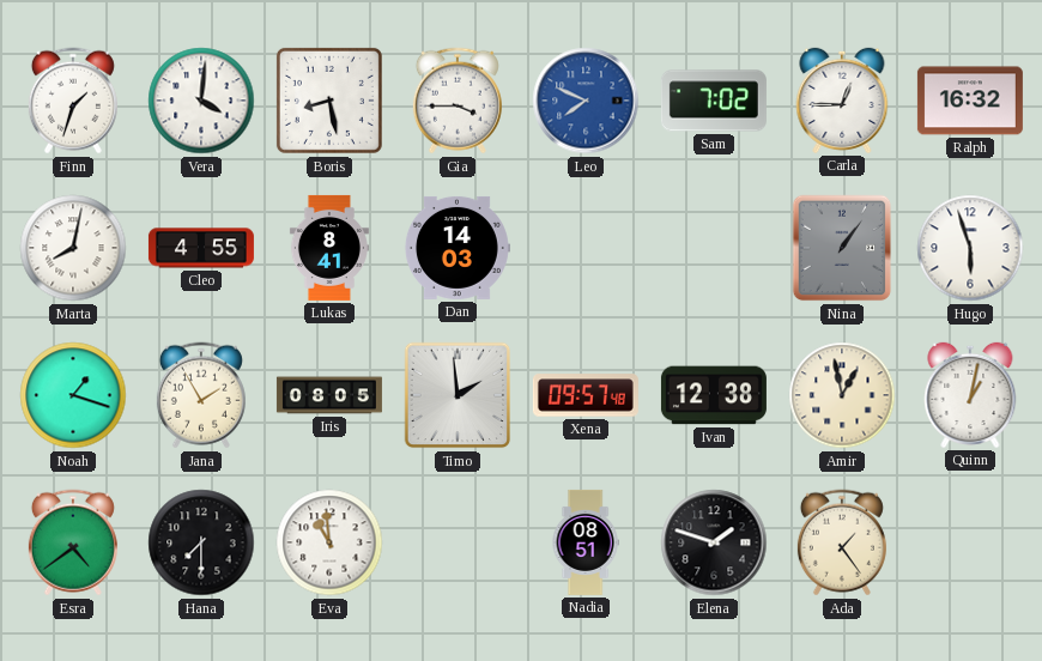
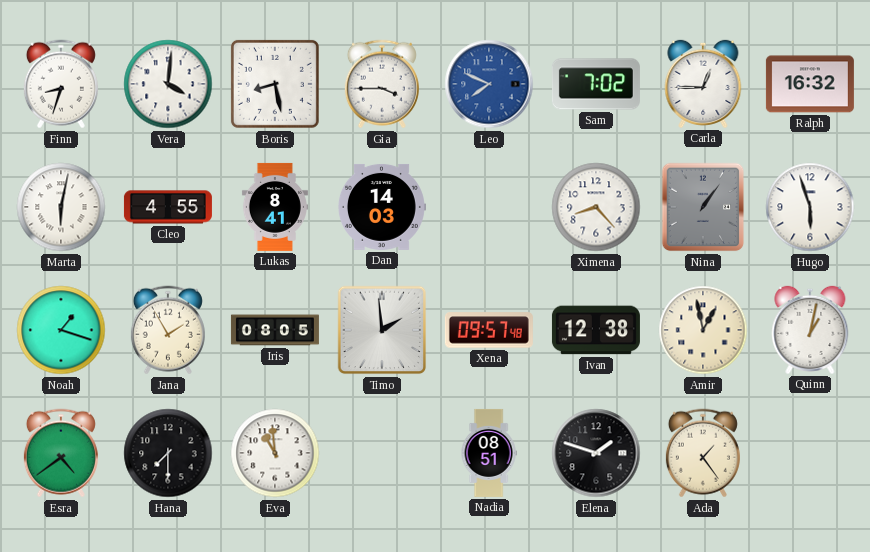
Finn: 1:33 -> 8:33 (61, 84)
Marta: 8:02 -> 6:02 (61, 207)
Ximena: none -> 8:23 (596, 207)
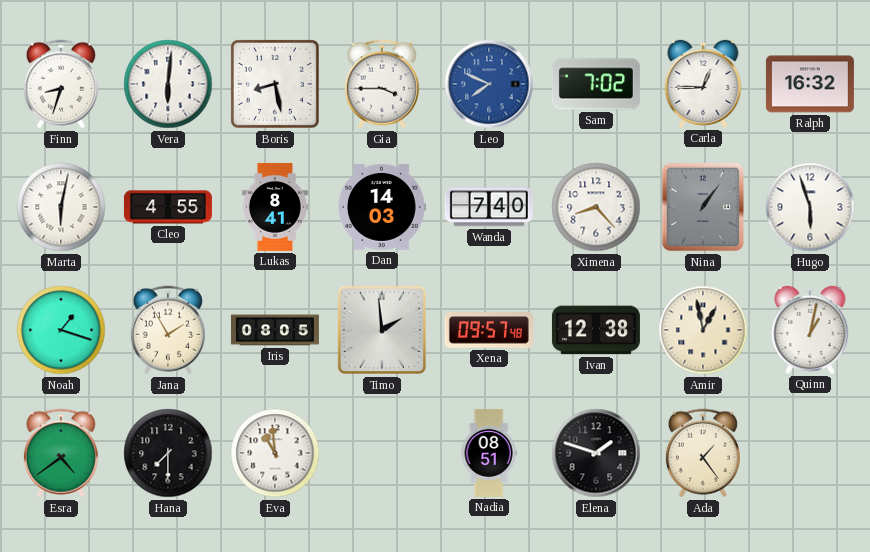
Vera: 4:01 -> 6:01 (168, 84)
Wanda: none -> 7:40 (489, 207)
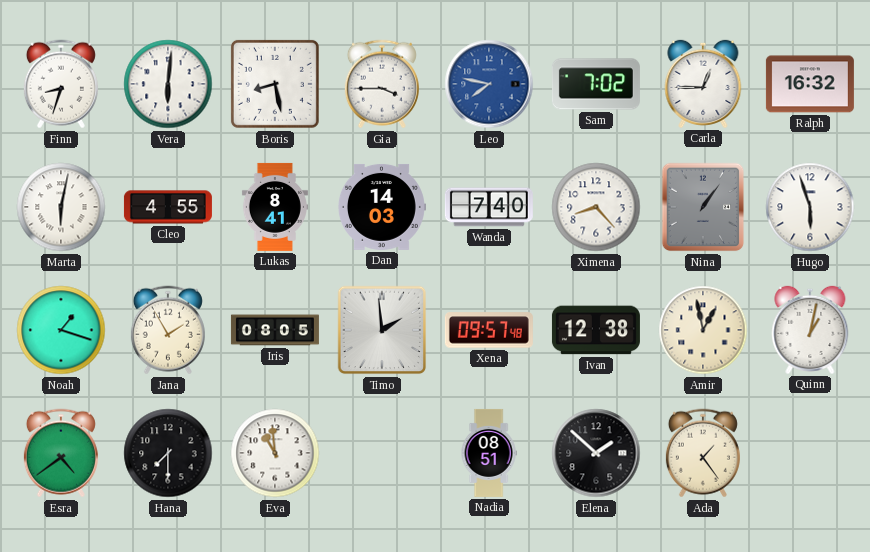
Leo: 7:49 -> 7:47 (489, 84)
Elena: 1:48 -> 1:52 (596, 453)
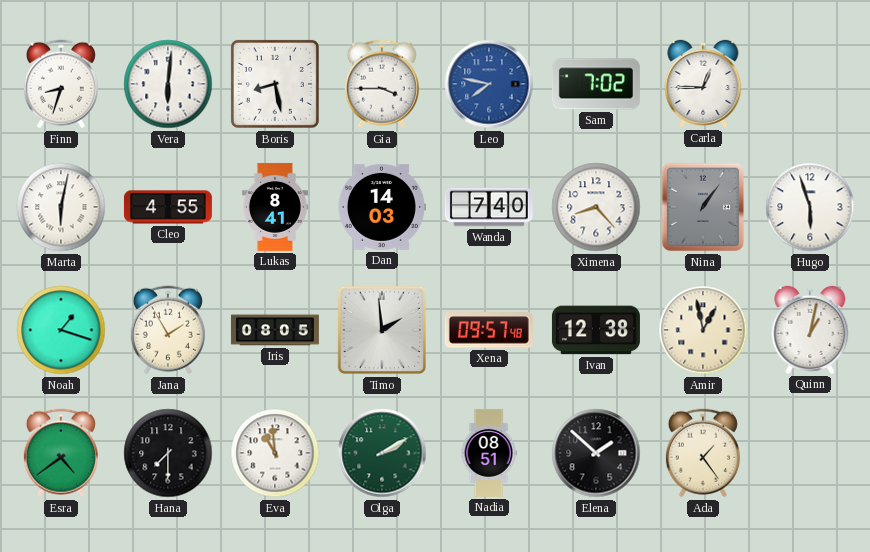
Ralph: 16:32 -> none (810, 84)
Olga: none -> 2:10 (382, 453)
